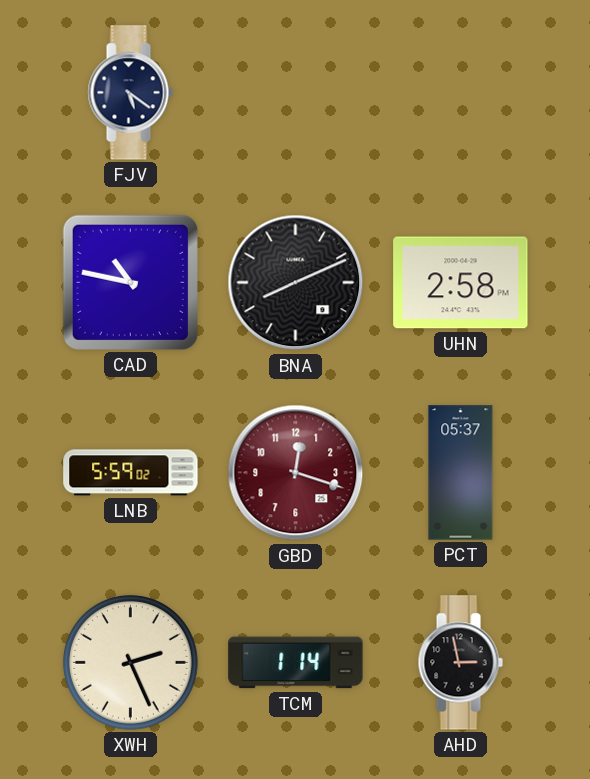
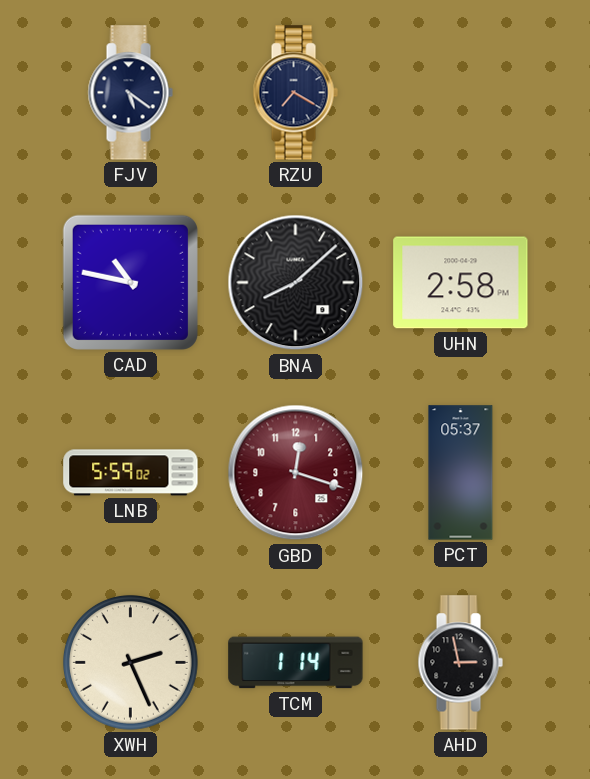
RZU: none -> 7:20 (295, 93)
BNA: 8:11 -> 8:08 (296, 283)
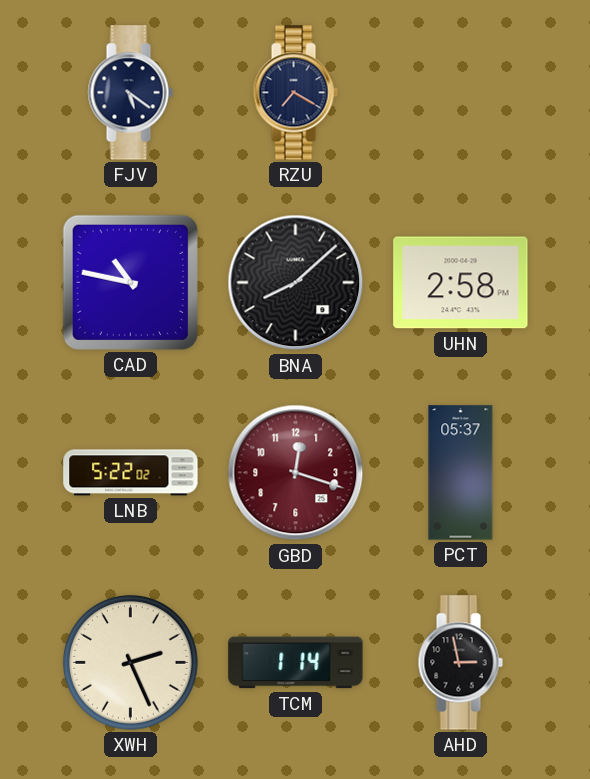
LNB: 5:59 -> 5:22 (131, 473)
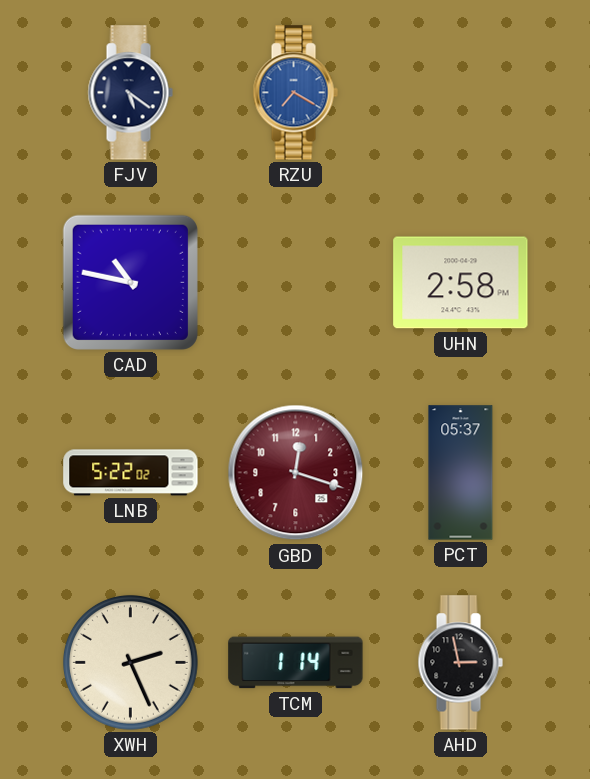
RZU dial: navy -> blue (295, 93)
BNA: 8:08 -> none (296, 283)
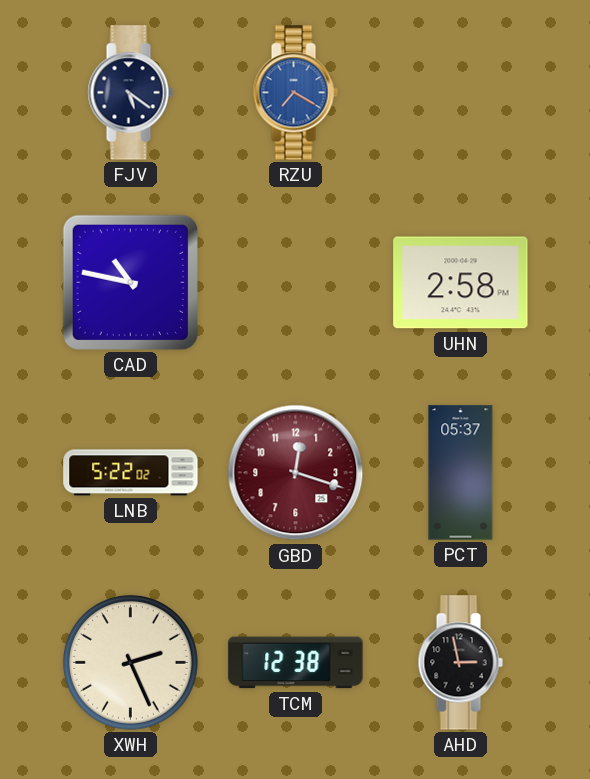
TCM: 1:14 -> 12:38 (296, 663)
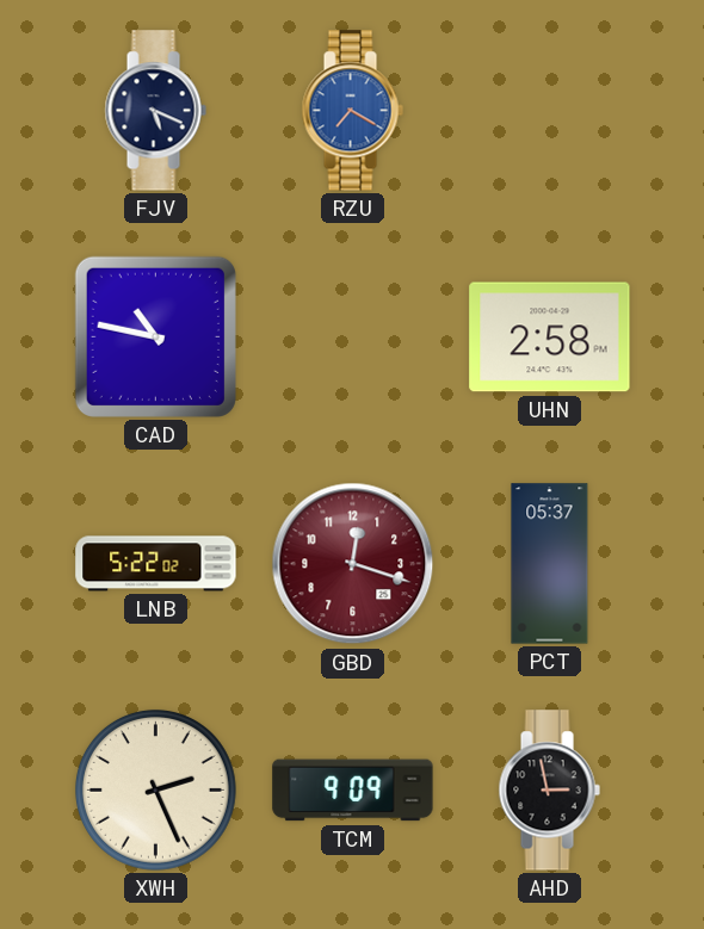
FJV: 5:21 -> 5:19 (155, 111)
TCM: 12:38 -> 9:09 (353, 791)
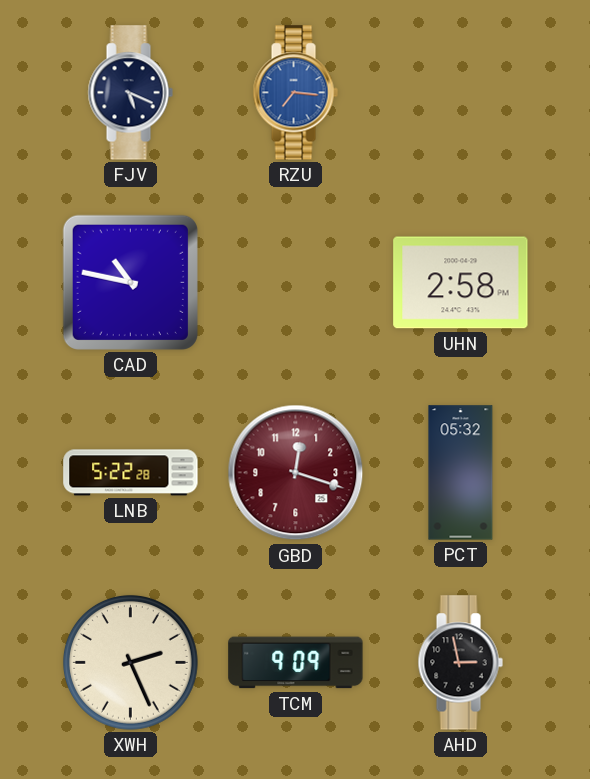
RZU: 7:20 -> 7:16 (295, 93)
LNB: 5:22:02 -> 5:22:28 (131, 473)
PCT: 05:37 -> 05:32 (461, 473)
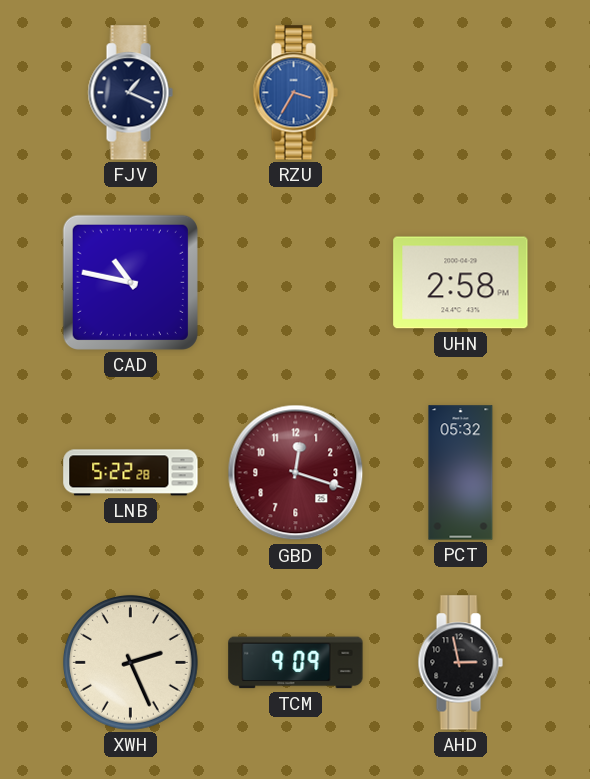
FJV: 5:19 -> 1:19 (130, 93)
RZU: 7:16 -> 3:35 (295, 93)
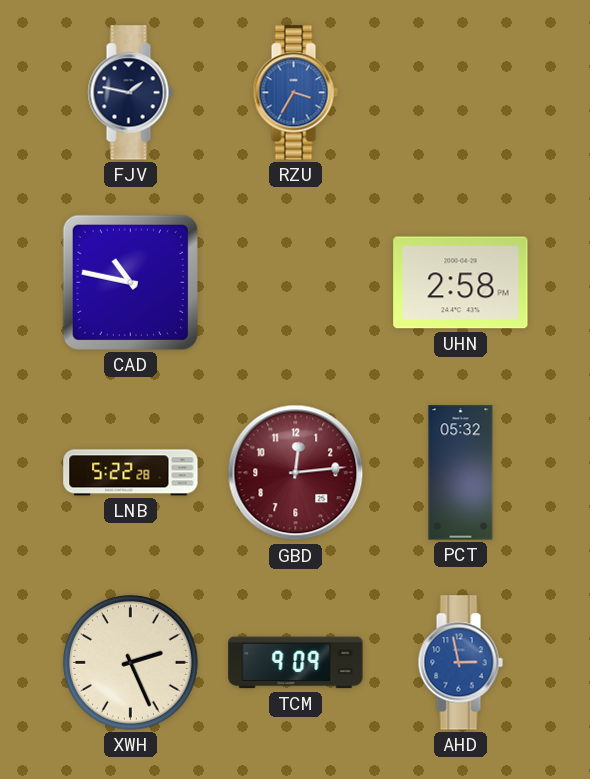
FJV: 1:19 -> 1:47 (130, 93)
GBD: 12:18 -> 12:14 (296, 473)
AHD dial: black -> blue (460, 663)
